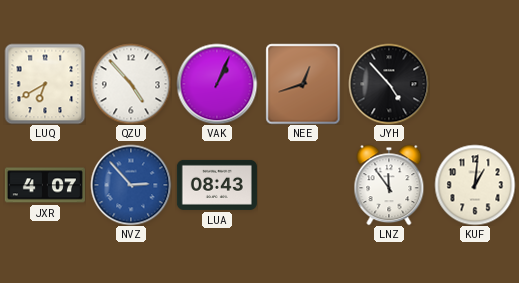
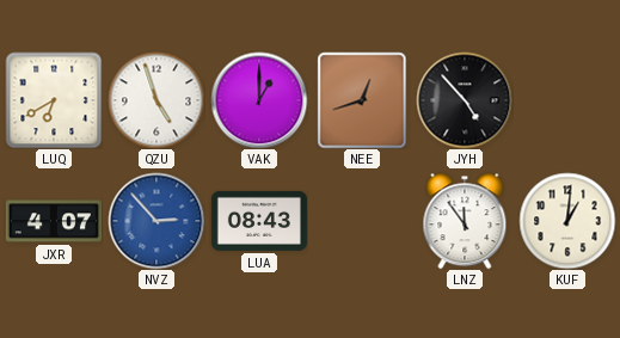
QZU: 4:53 -> 4:57 (156, 100)
VAK: 1:04 -> 1:00 (259, 100)
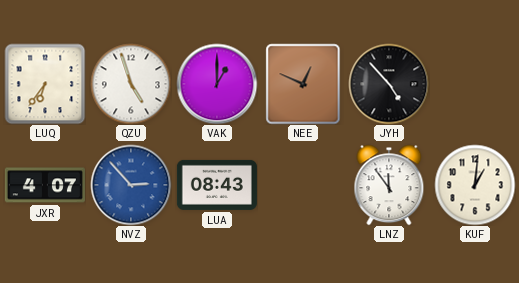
LUQ: 6:40 -> 6:36 (45, 84)
NEE: 12:42 -> 12:49 (303, 84)
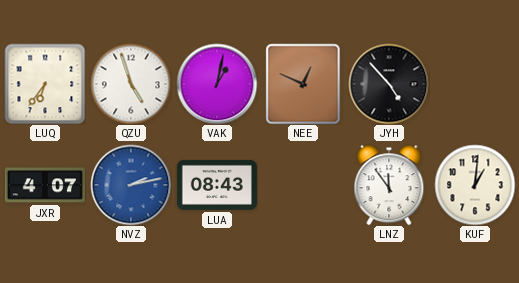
VAK: 1:00 -> 1:02 (217, 84)
NVZ: 2:53 -> 2:13 (131, 185)
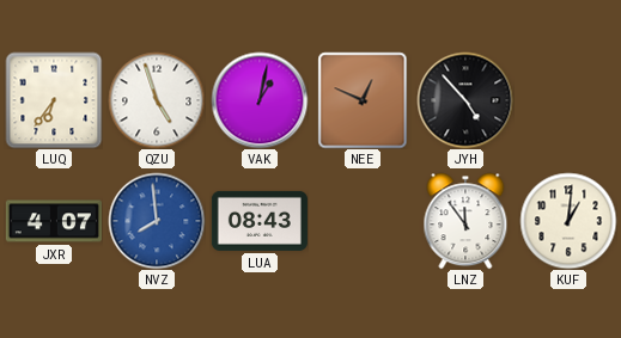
NVZ: 2:13 -> 7:59 (157, 221)
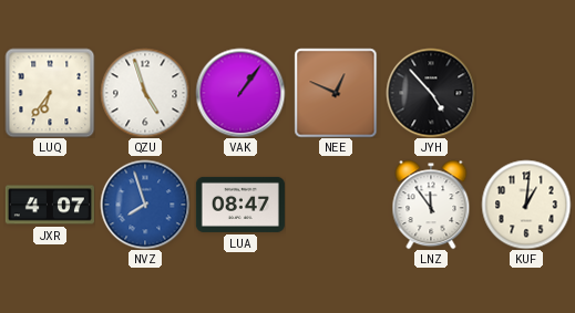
VAK: 1:02 -> 1:06 (240, 93)
NVZ: 7:59 -> 7:57 (145, 205)
LUA: 08:43 -> 08:47 (240, 205)
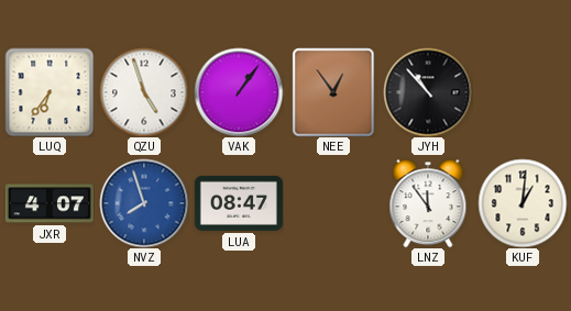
NEE: 12:49 -> 12:54 (333, 92)
JYH: 4:53 -> 10:53 (428, 92)
